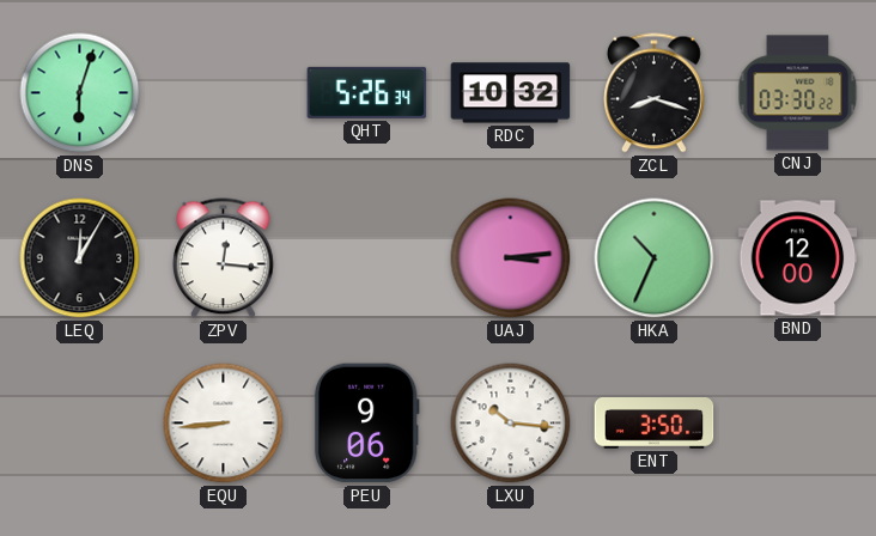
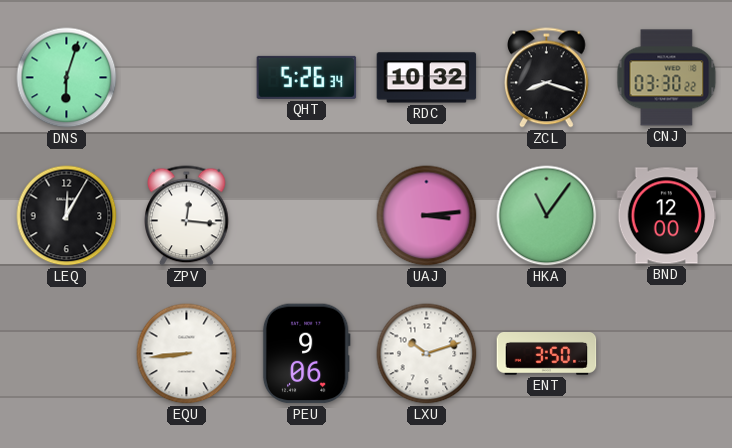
HKA: 10:34 -> 11:06 (547, 216)
LXU: 10:16 -> 10:12 (427, 354)
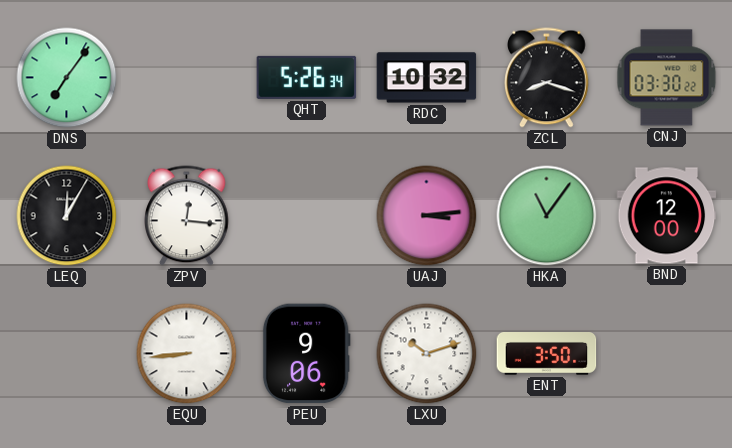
DNS: 6:03 -> 7:06 (67, 78)
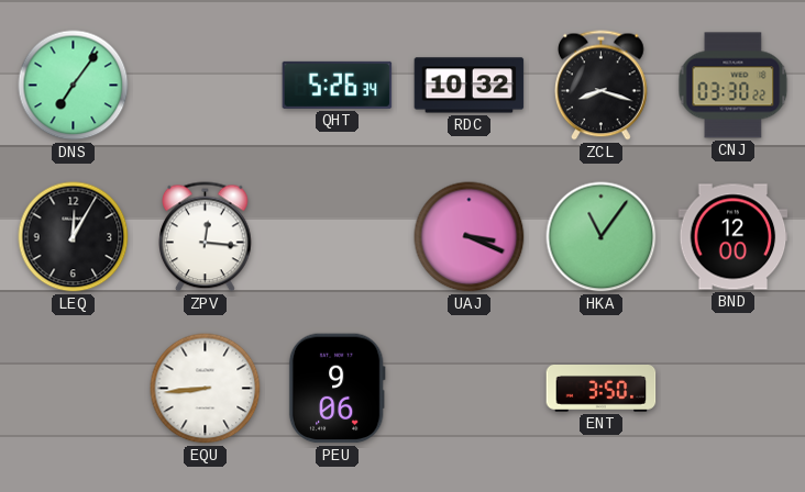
UAJ: 3:14 -> 3:19 (470, 237)
LXU: 10:12 -> none (427, 354)
